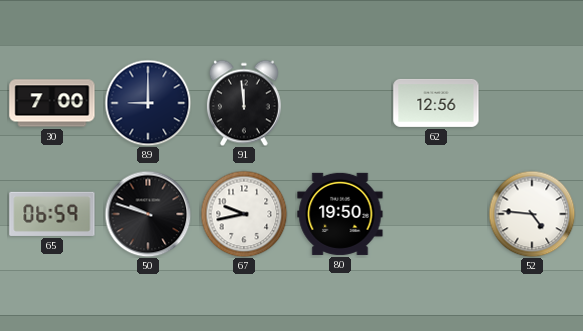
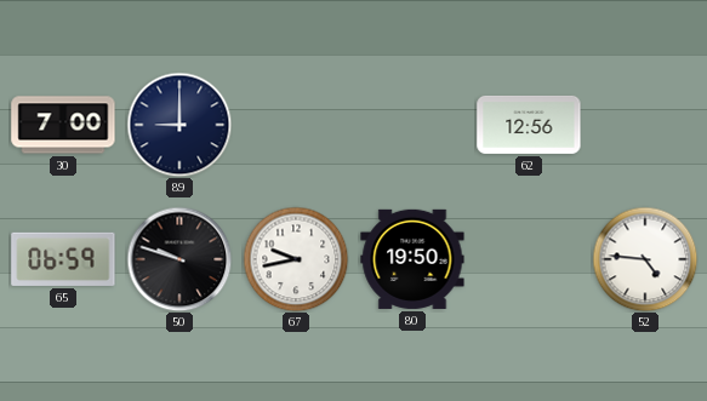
91: 11:59 -> none (244, 103)
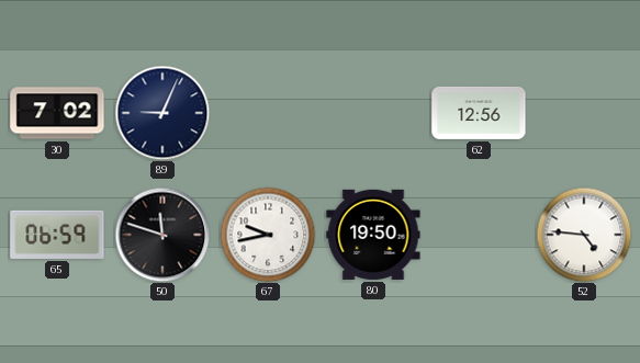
30: 7:00 -> 7:02 (57, 113)
89: 9:00 -> 9:04 (162, 113)
50: 9:48 -> 11:48 (162, 235)
